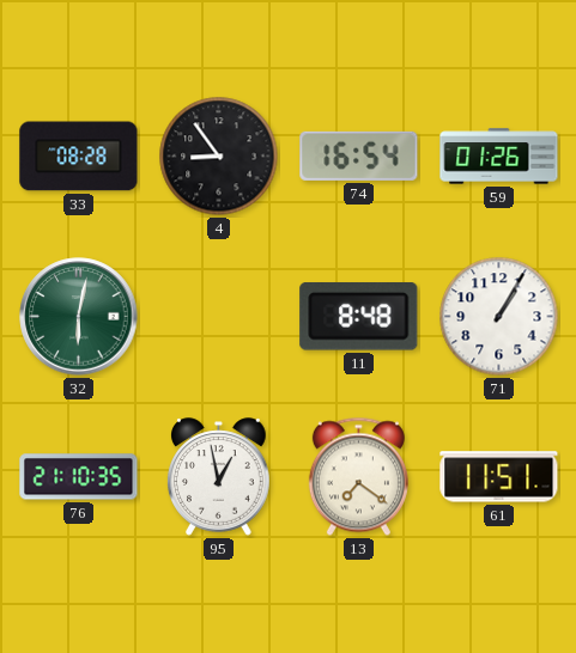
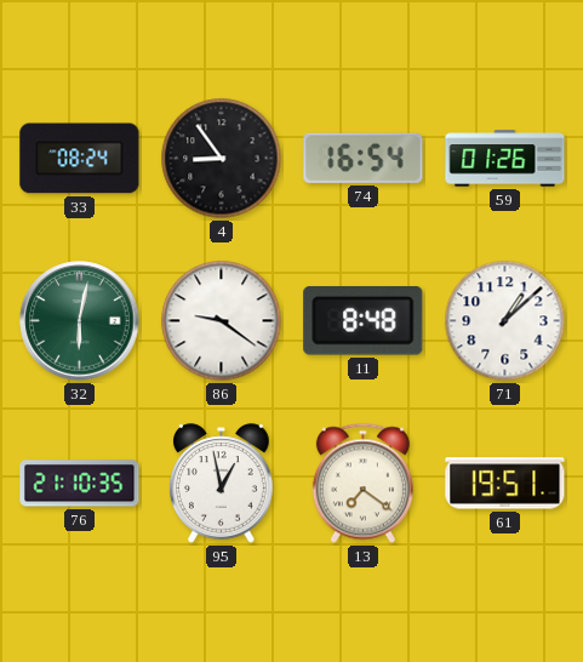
33: 08:28 -> 08:24 (80, 159)
86: none -> 9:21 (222, 321)
71: 1:05 -> 1:08 (505, 321)
61: 11:51 -> 19:51 (505, 484)
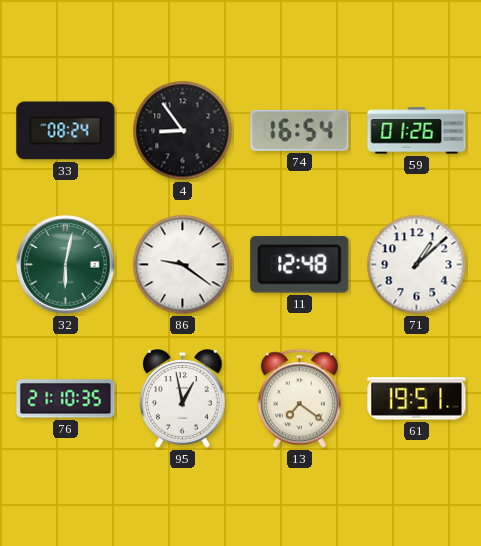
11: 8:48 -> 12:48 (300, 265)
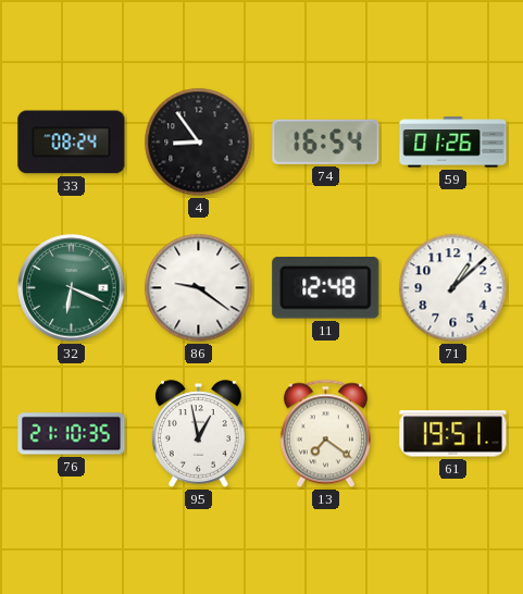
32: 6:02 -> 6:19 (72, 288)
